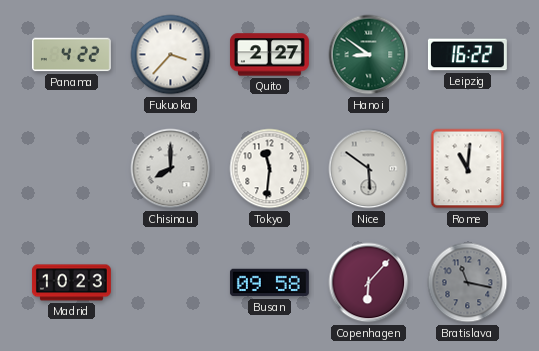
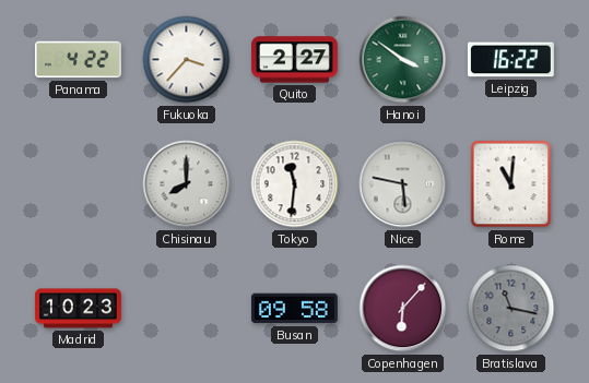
Hanoi: 8:51 -> 3:51 (403, 60)
Nice: 5:51 -> 5:47 (403, 184)
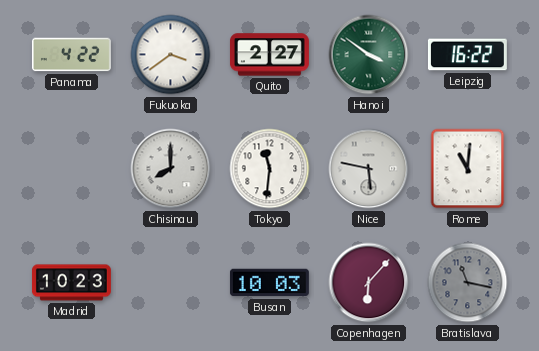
Fukuoka: 3:37 -> 3:39 (171, 55)
Busan: 09:58 -> 10:03 (269, 283)
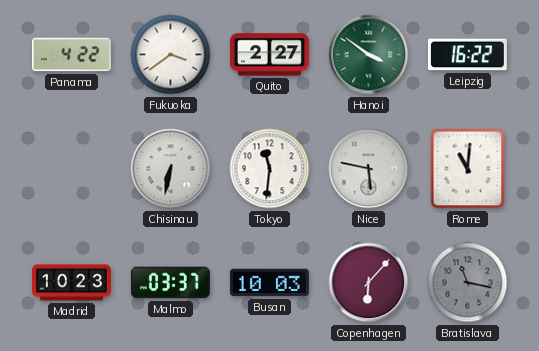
Chisinau: 8:00 -> 6:32 (171, 169)
Malmo: none -> 03:37 (170, 283)
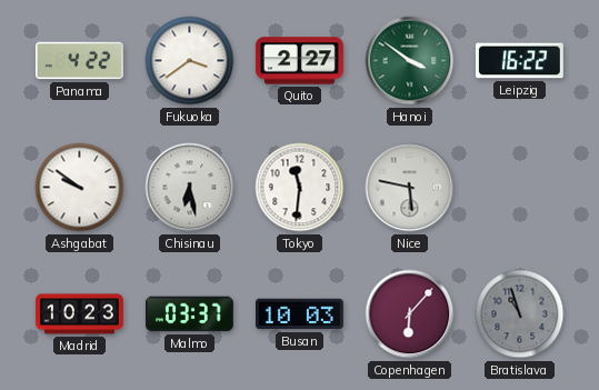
Ashgabat: none -> 9:51 (80, 188)
Chisinau: 6:32 -> 6:28 (190, 188)
Rome: 11:01 -> none (468, 169)
Bratislava: 11:17 -> 10:57 (520, 314)
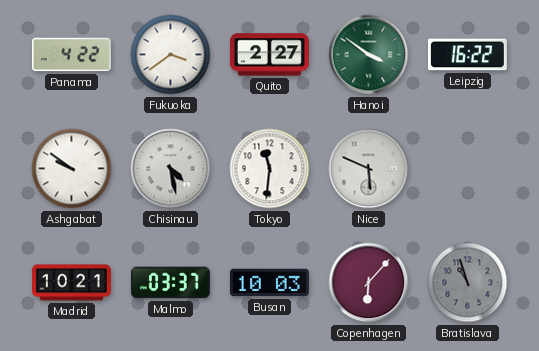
Chisinau: 6:28 -> 4:28 (171, 169)
Nice: 5:47 -> 5:49 (369, 169)
Madrid: 10:23 -> 10:21 (72, 283)
